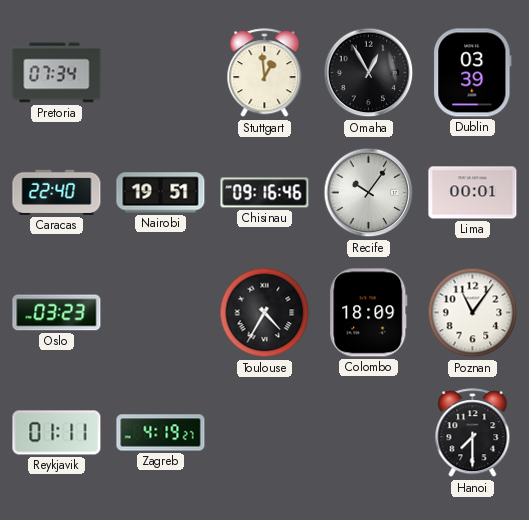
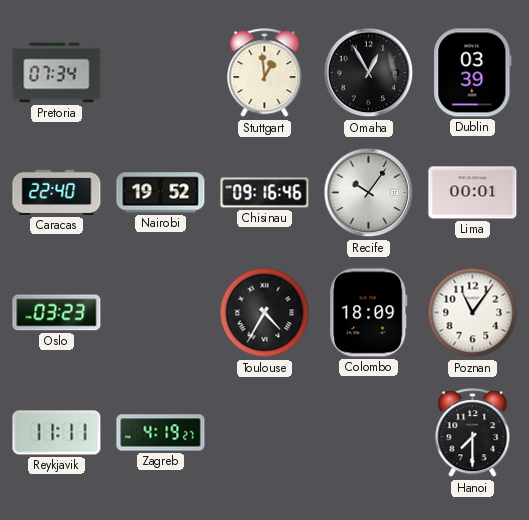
Nairobi: 19:51 -> 19:52 (161, 193)
Reykjavik: 01:11 -> 11:11 (57, 433)
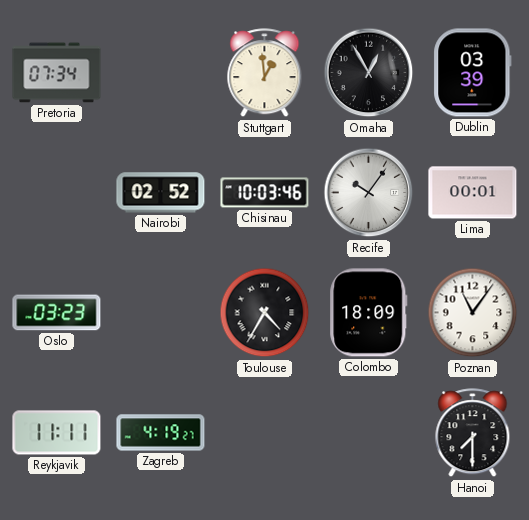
Caracas: 22:40 -> none (57, 192)
Nairobi: 19:52 -> 02:52 (161, 193)
Chisinau: 09:16 -> 10:03 (265, 193)
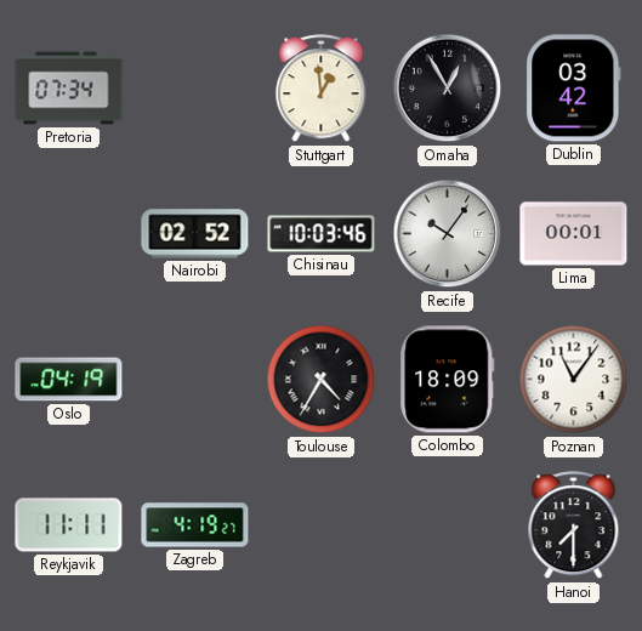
Dublin: 03:39 -> 03:42 (574, 89)
Oslo: 03:23 -> 04:19 (69, 380)
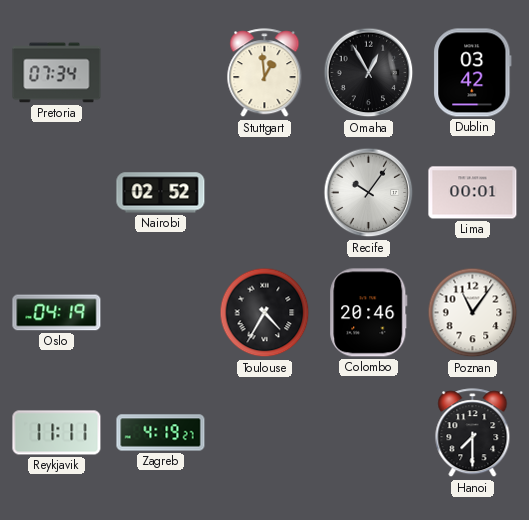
Chisinau: 10:03 -> none (322, 234)
Colombo: 18:09 -> 20:46 (369, 313)
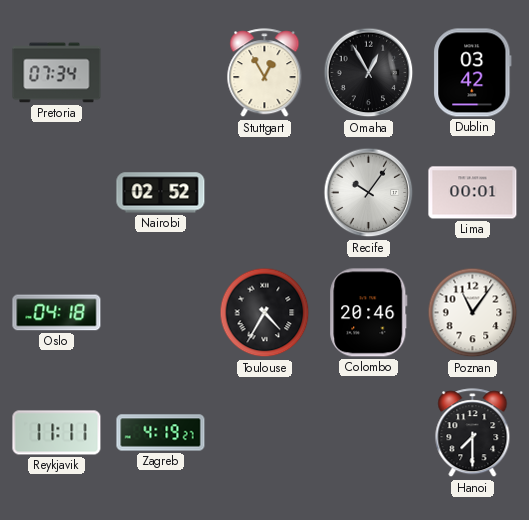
Stuttgart: 12:59 -> 12:55 (265, 73)
Oslo: 04:19 -> 04:18 (57, 313)
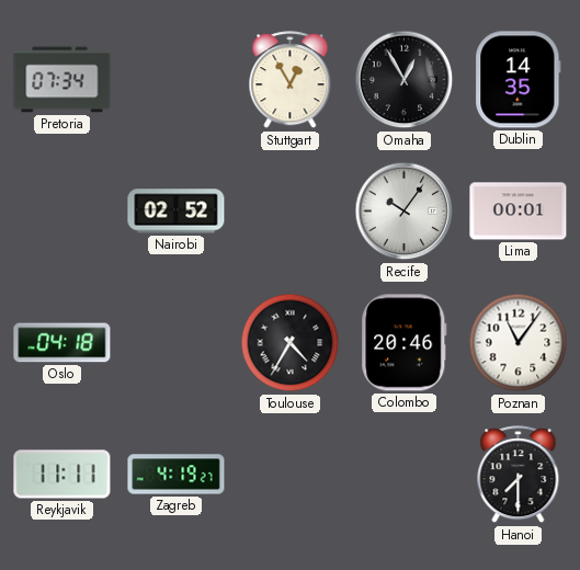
Dublin: 03:42 -> 14:35 (519, 80)
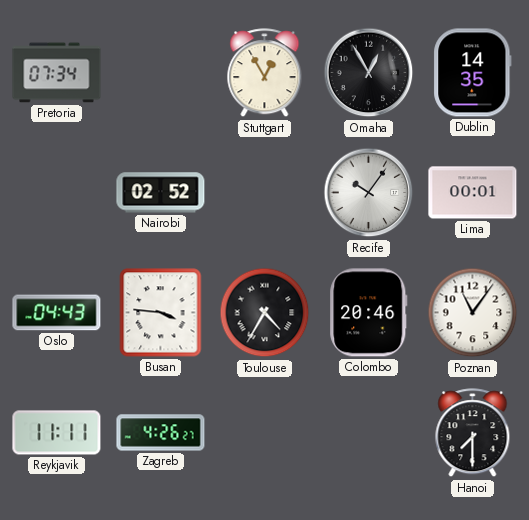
Oslo: 04:18 -> 04:43 (57, 313)
Busan: none -> 3:46 (161, 313)
Zagreb: 4:19 -> 4:26 (161, 433)
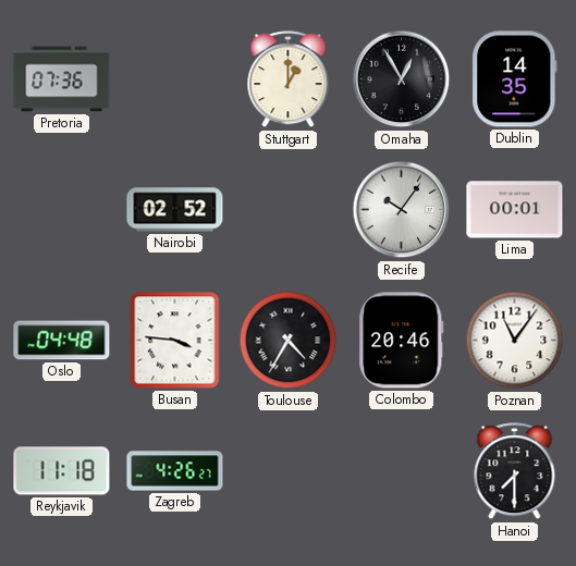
Pretoria: 07:34 -> 07:36 (62, 79)
Stuttgart: 12:55 -> 1:00 (289, 79)
Oslo: 04:43 -> 04:48 (62, 341)
Reykjavik: 11:11 -> 11:18 (62, 471)
